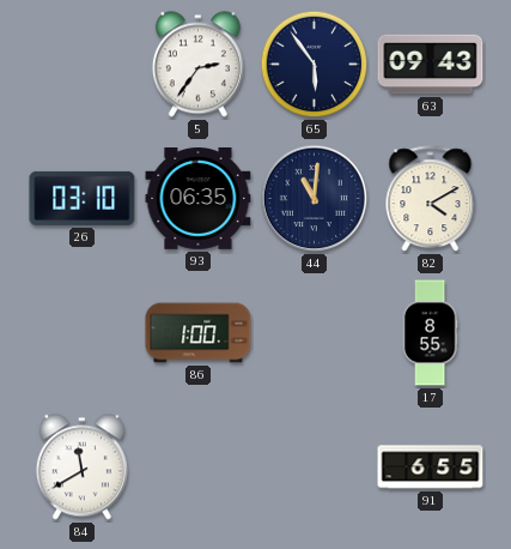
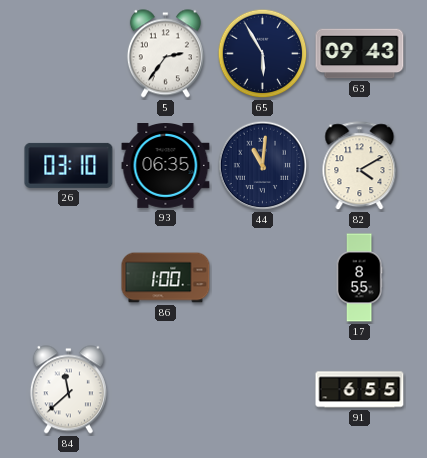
65: 5:54 -> 5:55 (263, 54)
84: 11:40 -> 11:38 (68, 390)
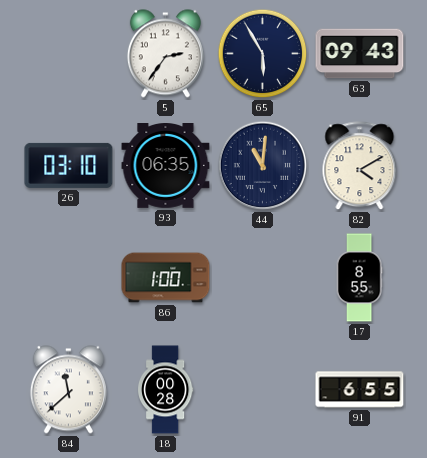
18: none -> 00:28 (165, 390)
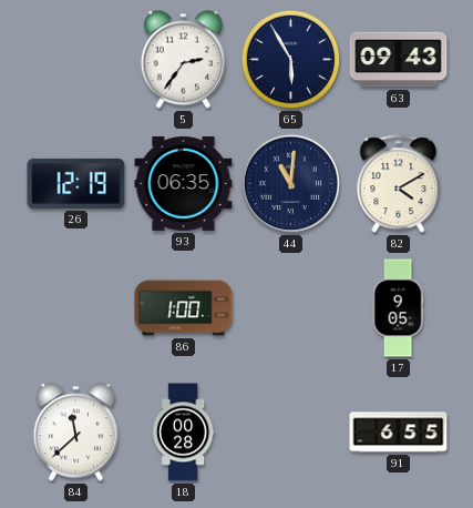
26: 03:10 -> 12:19 (76, 183)
17: 8:55 -> 9:05 (398, 308)
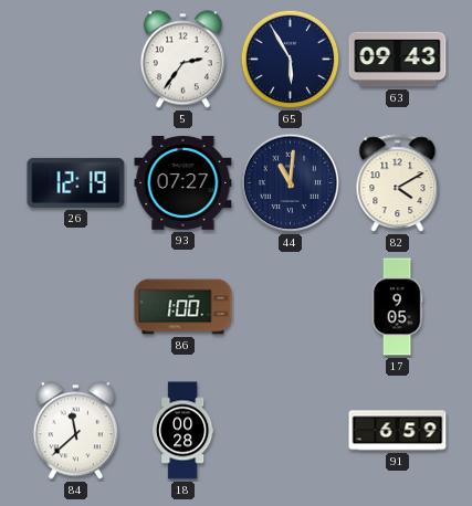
93: 06:35 -> 07:27 (183, 183)
91: 6:55 -> 6:59 (398, 431)
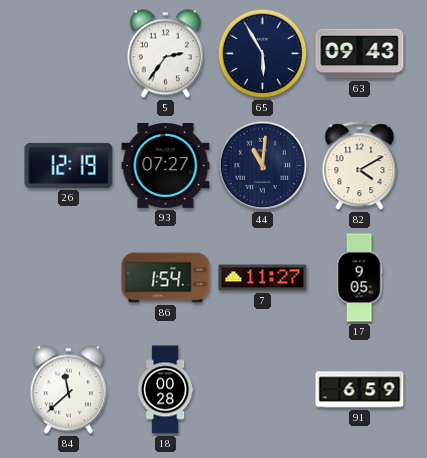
86: 1:00 -> 1:54 (166, 278)
7: none -> 11:27 (263, 278)
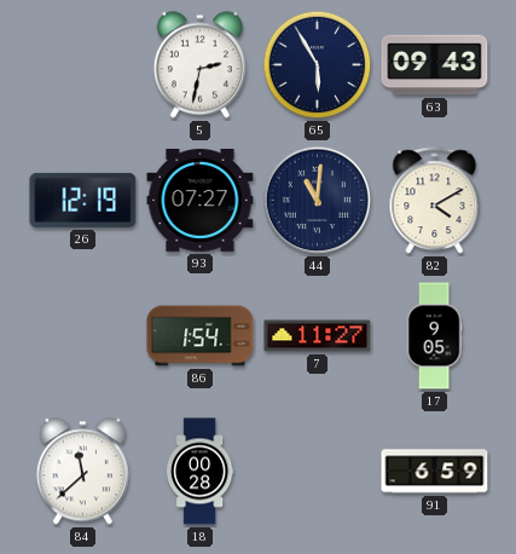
5: 2:36 -> 2:32 (199, 65)
